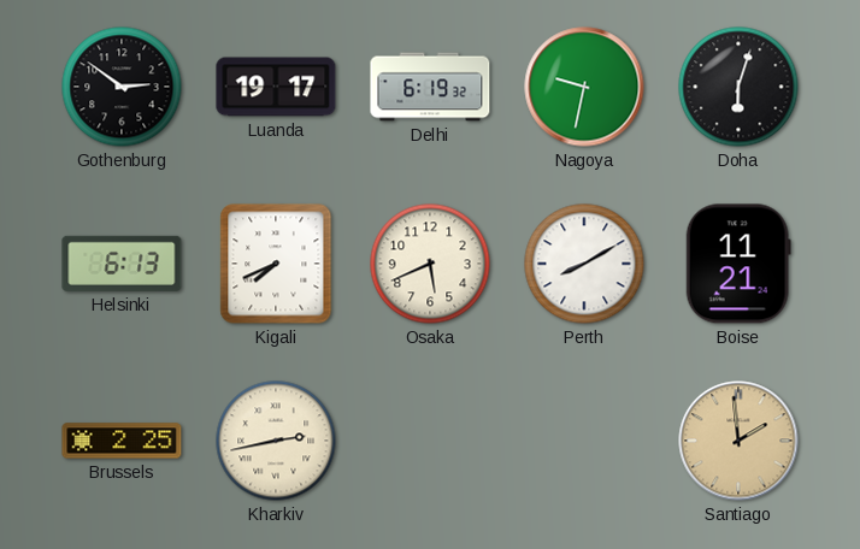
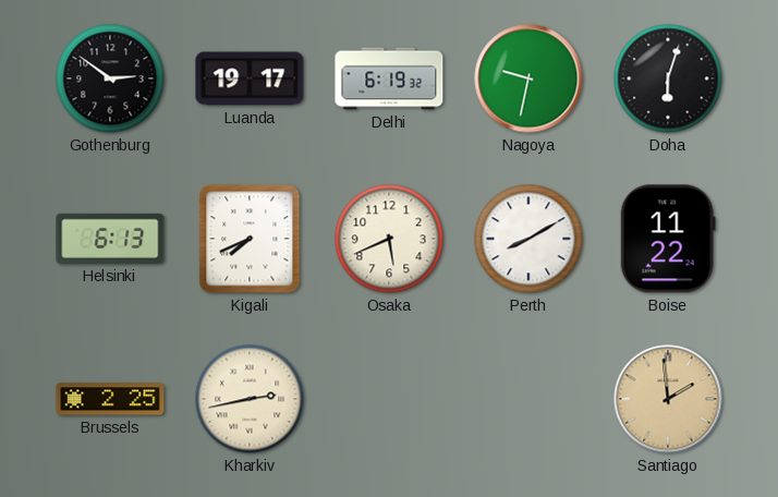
Boise: 11:21 -> 11:22 (668, 239)
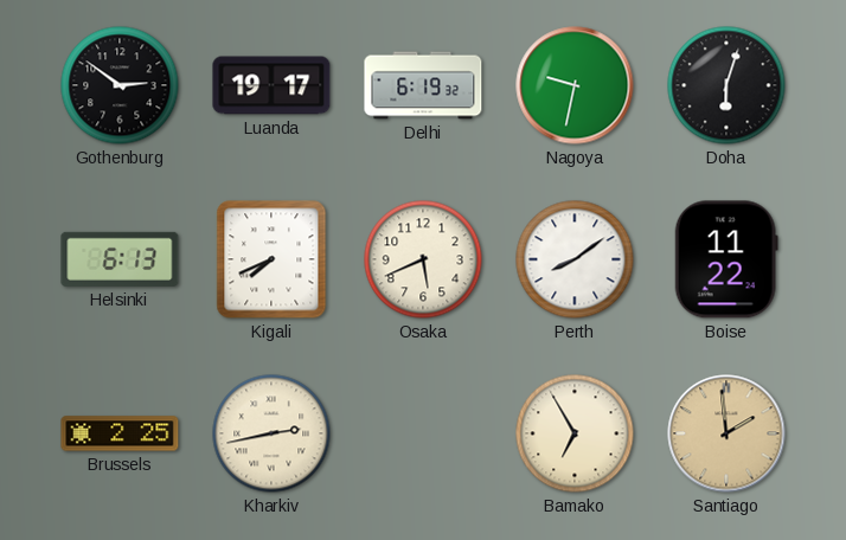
Perth: 8:10 -> 8:09 (575, 259)
Bamako: none -> 6:55 (575, 433)
